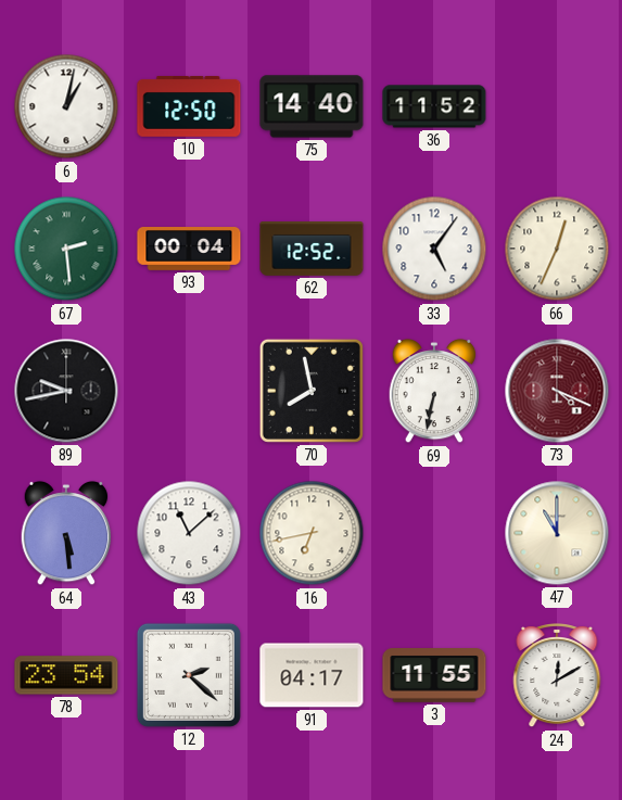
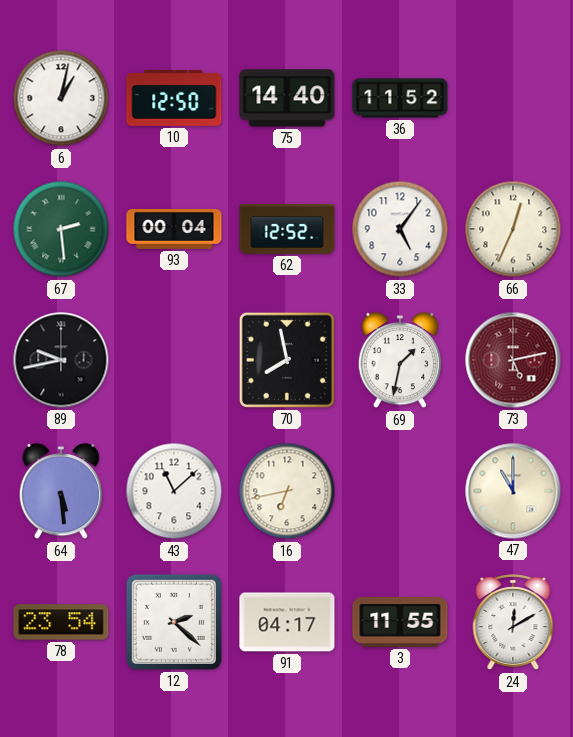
69: 6:32 -> 1:32 (400, 360)
73: 4:19 -> 5:13 (513, 360)
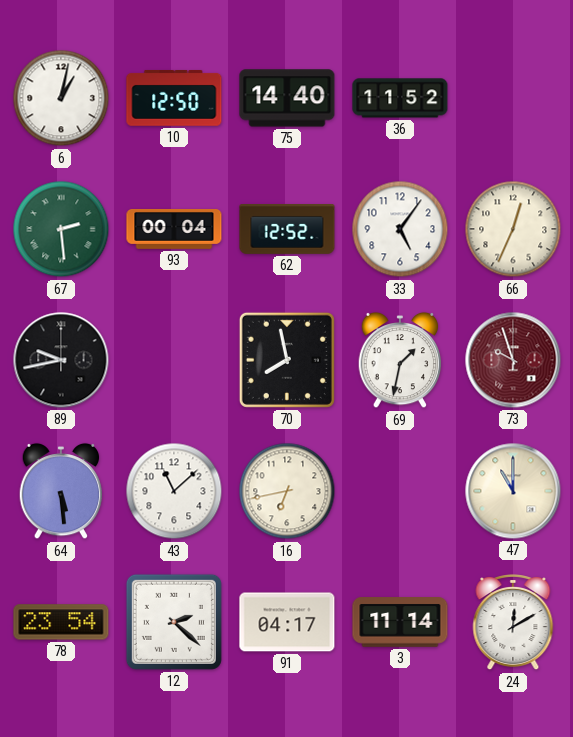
73: 5:13 -> 9:57 (513, 360)
3: 11:55 -> 11:14 (400, 622)
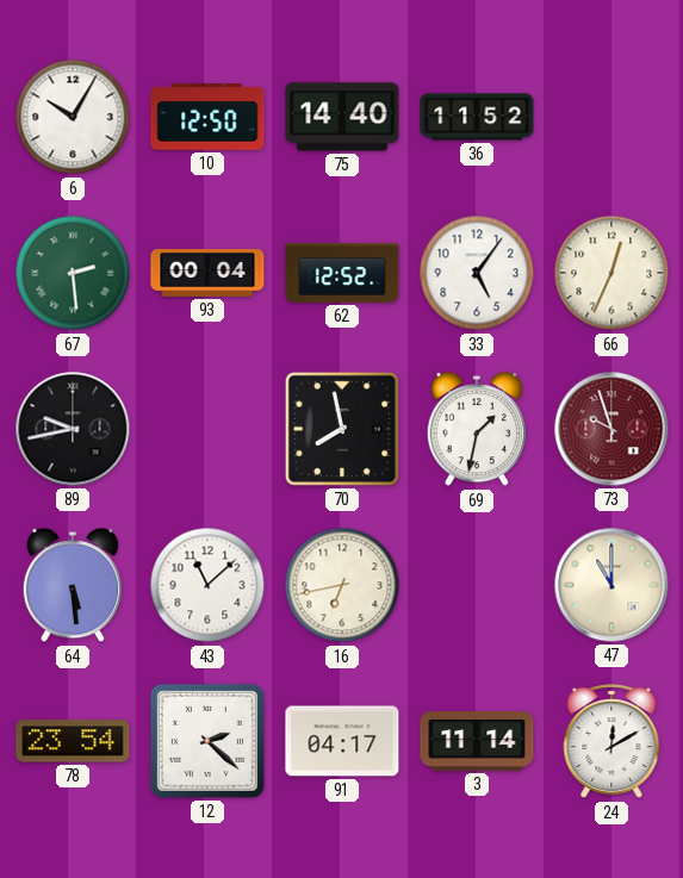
6: 1:02 -> 10:05 (73, 117)
